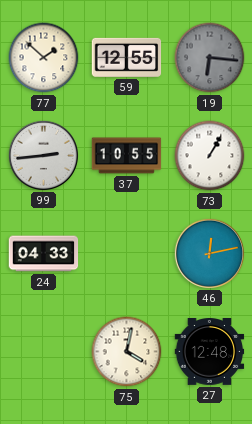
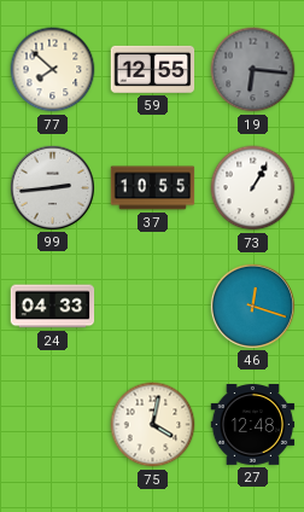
77: 1:52 -> 7:52 (53, 70)
46: 12:13 -> 12:18 (252, 306)
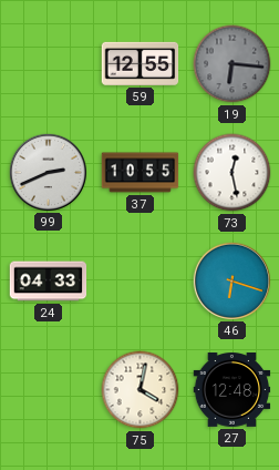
77: 7:52 -> none (53, 70)
99: 2:44 -> 2:41 (48, 172)
73: 1:05 -> 12:28 (232, 173)
46: 12:18 -> 6:18 (231, 280)
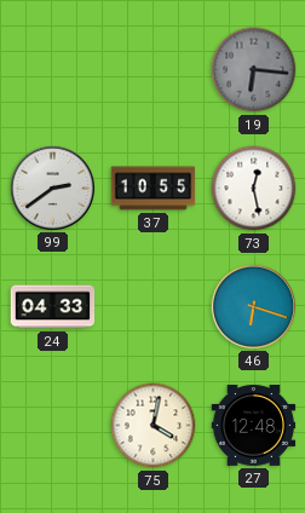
59: 12:55 -> none (141, 63)
99: 2:41 -> 2:39 (52, 188)
